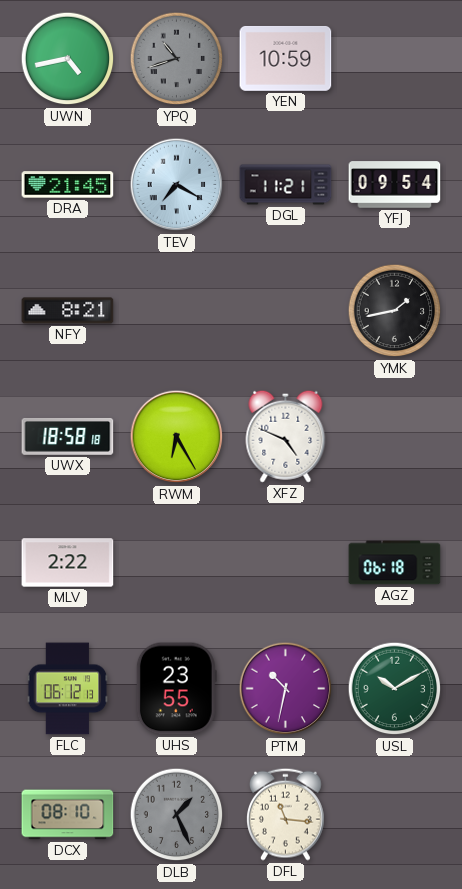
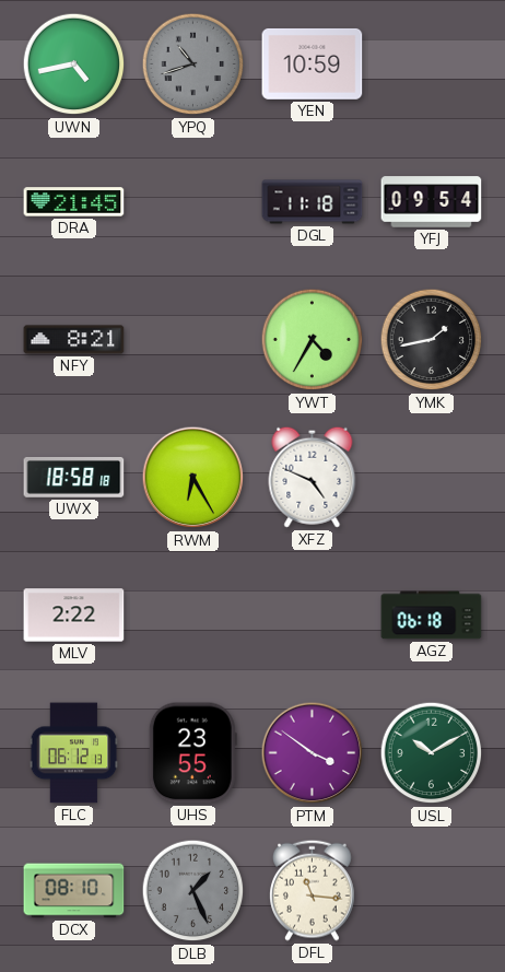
TEV: 7:20 -> none (177, 185)
DGL: 11:21 -> 11:18 (313, 202)
YWT: none -> 4:35 (313, 340)
PTM: 10:32 -> 3:51 (313, 753)
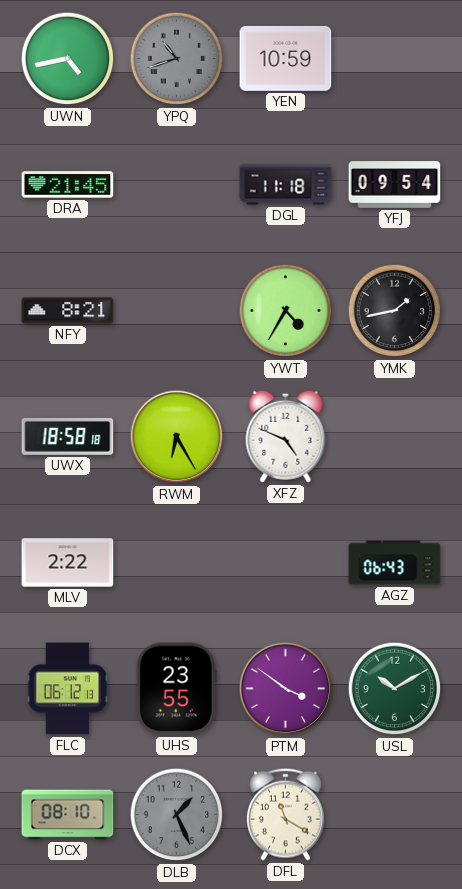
AGZ: 06:18 -> 06:43 (395, 563)
DFL: 11:16 -> 11:20 (286, 814)
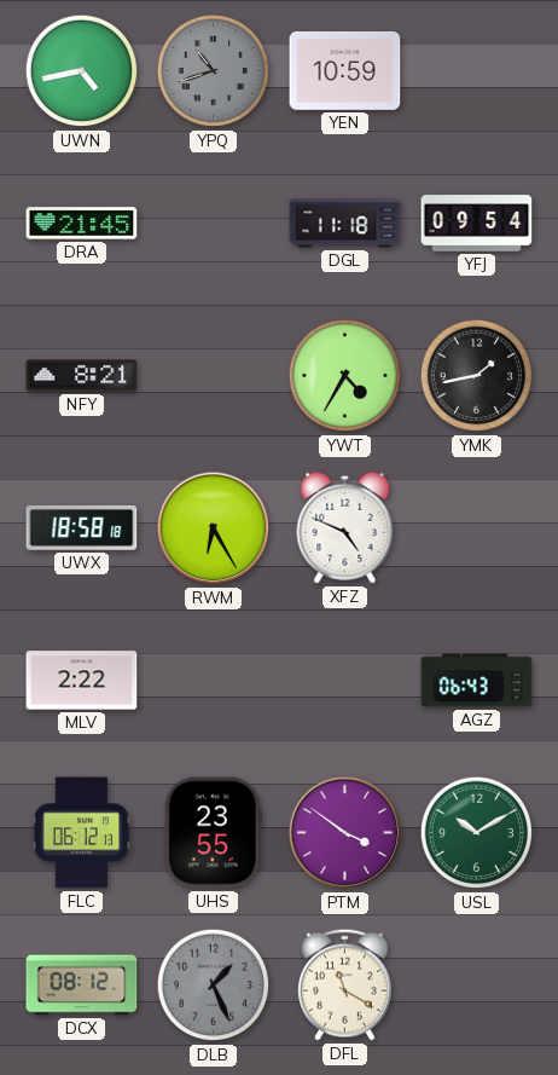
DCX: 08:10 -> 08:12 (82, 986)
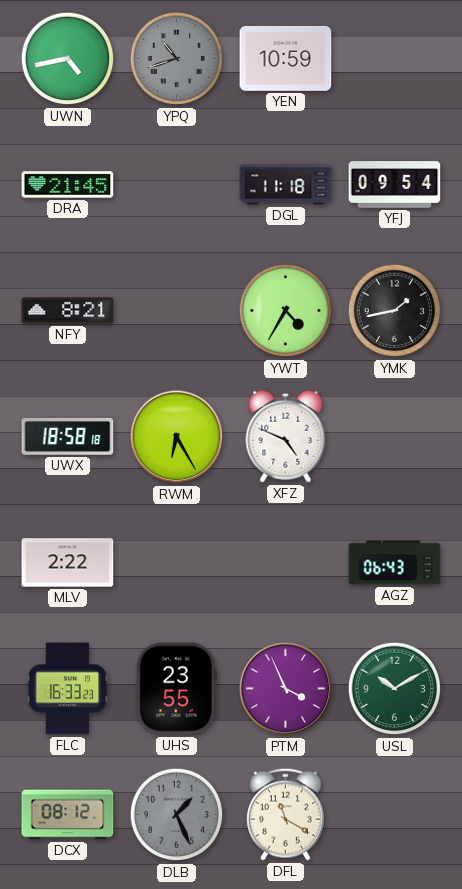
FLC: 06:12 -> 16:33 (68, 689)
PTM: 3:51 -> 3:56 (286, 689)
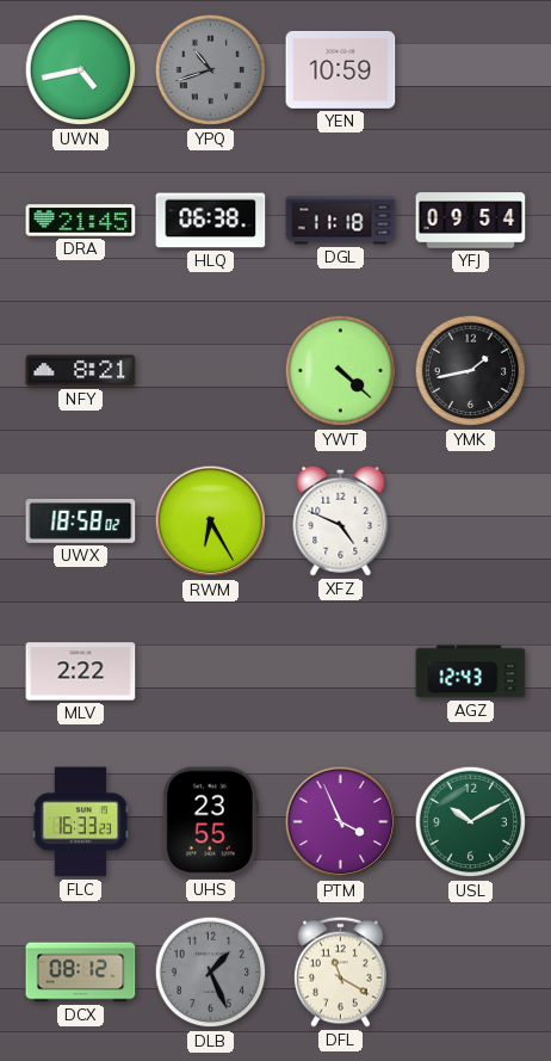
HLQ: none -> 06:38 (211, 221)
YWT: 4:35 -> 4:22 (341, 371)
UWX: 18:58:18 -> 18:58:02 (81, 520)
AGZ: 06:43 -> 12:43 (471, 672)
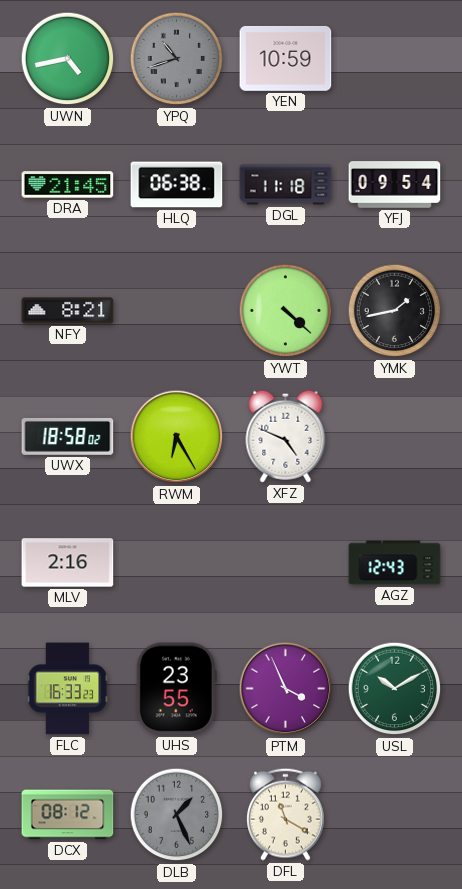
MLV: 2:22 -> 2:16 (68, 563)
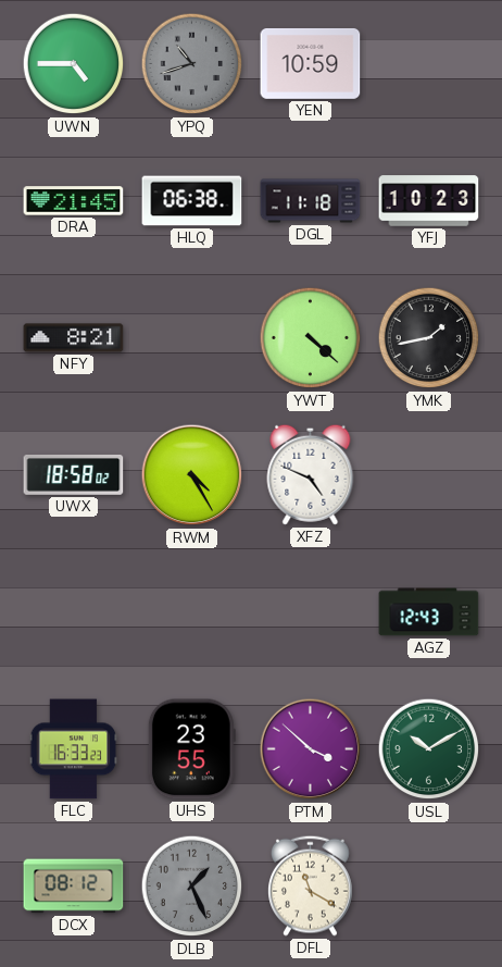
UWN: 4:43 -> 4:45 (74, 64)
YFJ: 09:54 -> 10:23 (429, 201)
RWM: 6:25 -> 4:25 (192, 475)
MLV: 2:16 -> none (68, 563)
PTM: 3:56 -> 3:52 (311, 749)
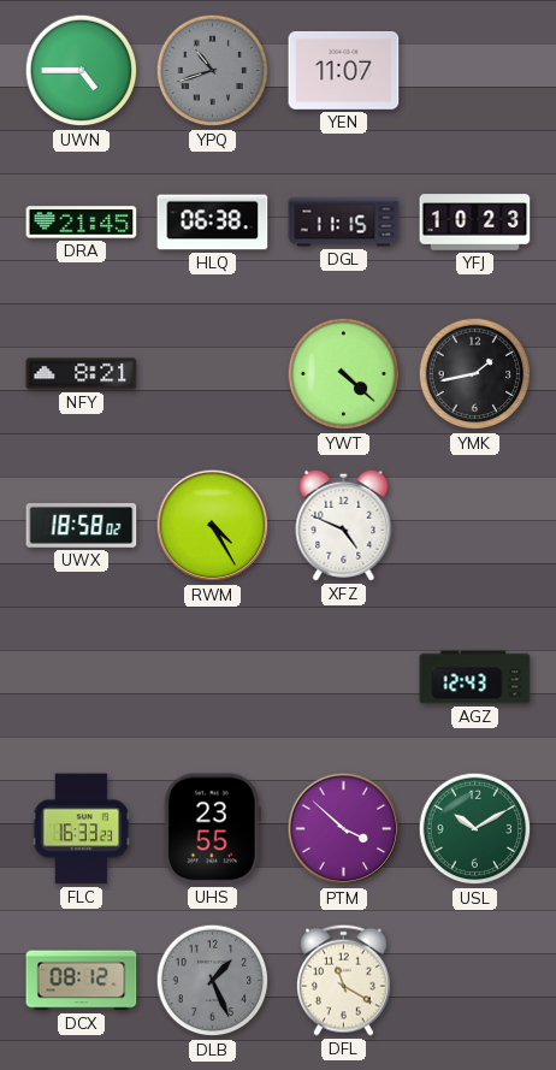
YEN: 10:59 -> 11:07 (344, 70)
DGL: 11:18 -> 11:15 (344, 223)
